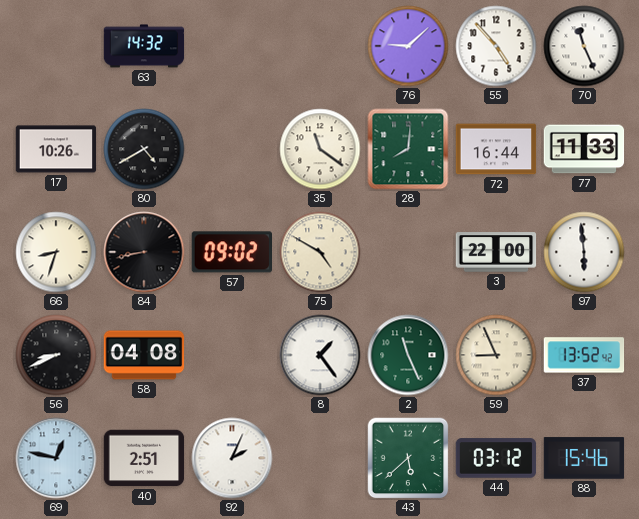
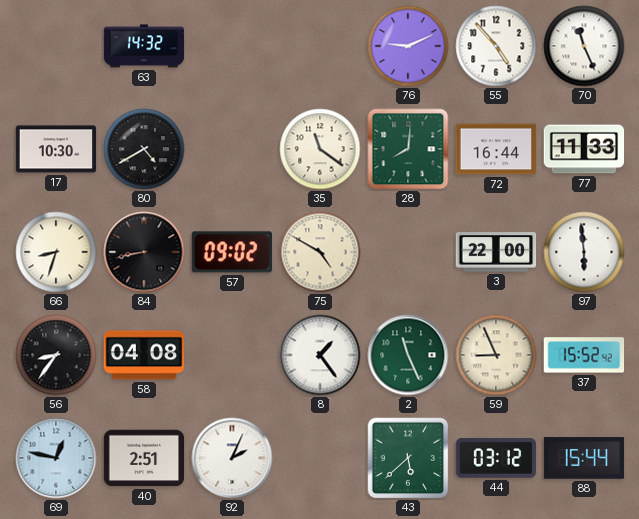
76: 9:08 -> 9:11 (408, 46)
17: 10:26 -> 10:30 (56, 149)
56: 8:41 -> 8:36 (56, 355)
37: 13:52 -> 15:52 (584, 355)
88: 15:46 -> 15:44 (584, 458)
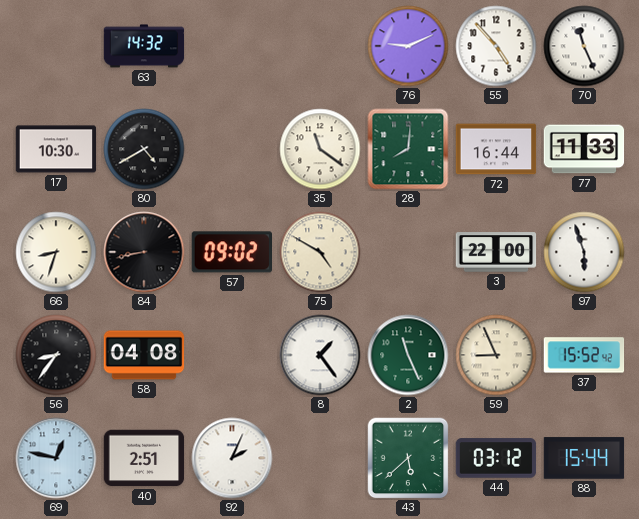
97: 5:59 -> 5:57 (584, 252)
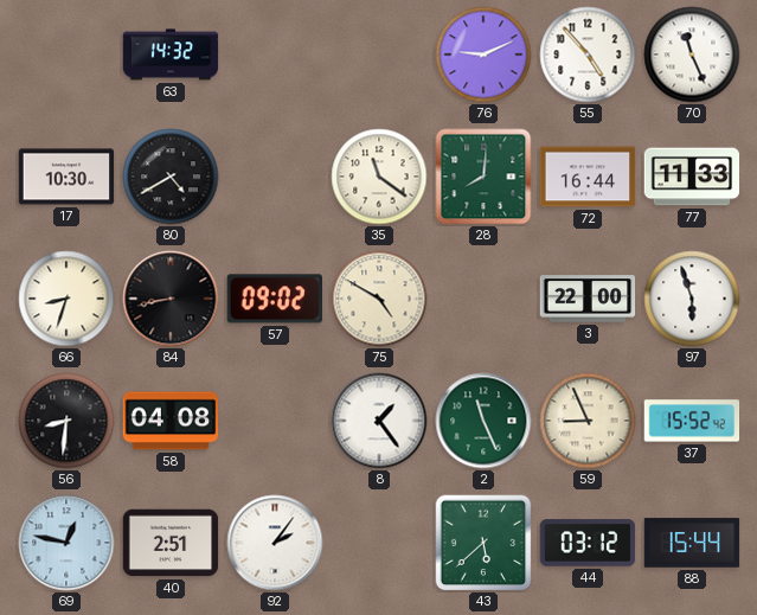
56: 8:36 -> 8:31 (66, 421)
92: 2:04 -> 2:06 (275, 543)
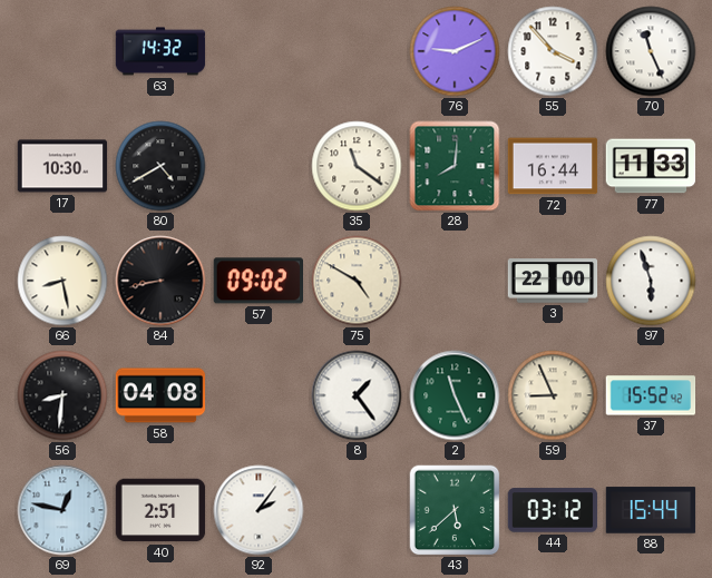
55: 4:53 -> 3:53 (553, 51)
66: 8:33 -> 8:28 (62, 281)
